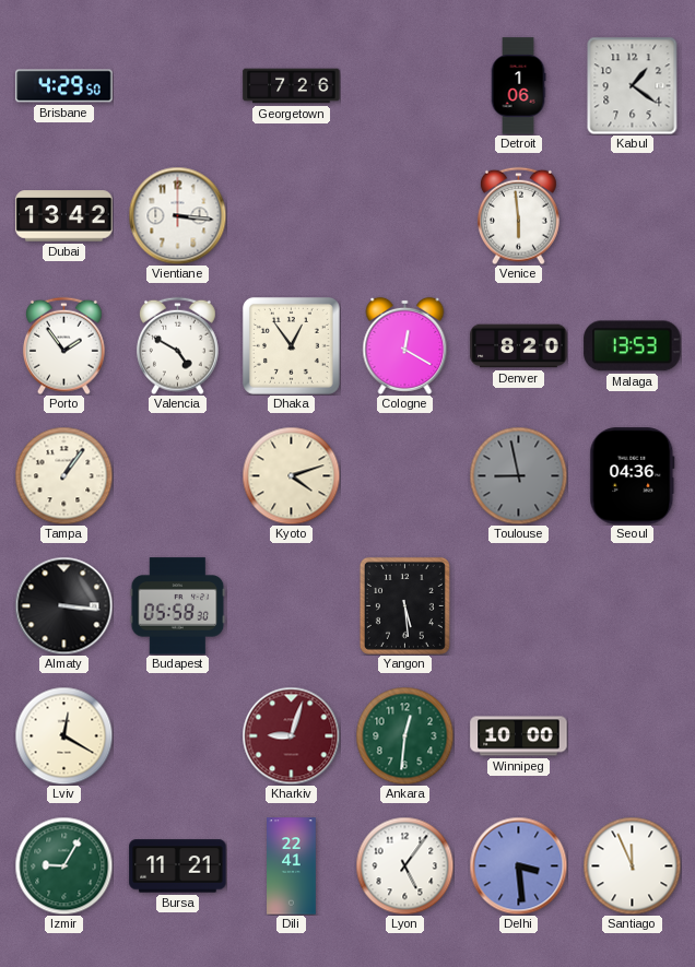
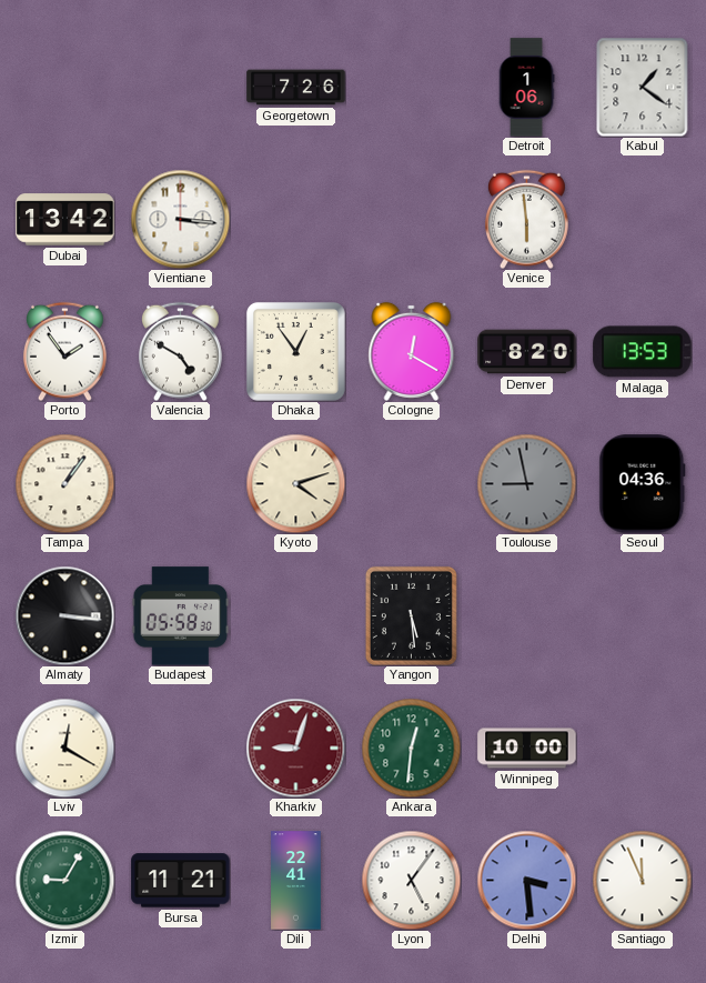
Brisbane: 4:29 -> none (64, 86)
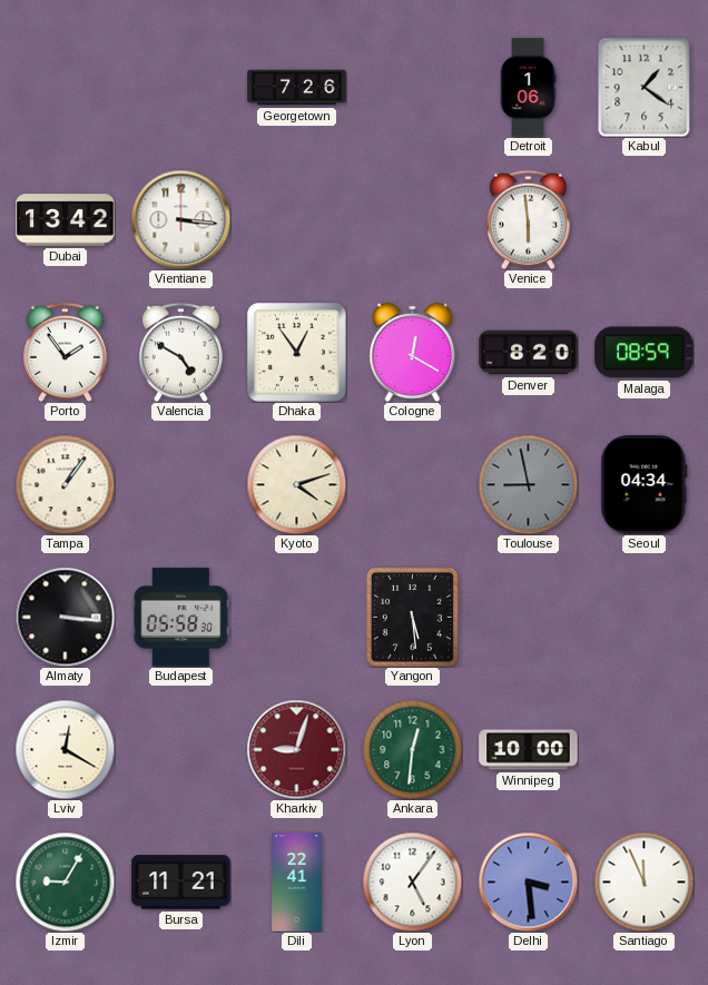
Malaga: 13:53 -> 08:59 (645, 353)
Seoul: 04:36 -> 04:34 (645, 485)
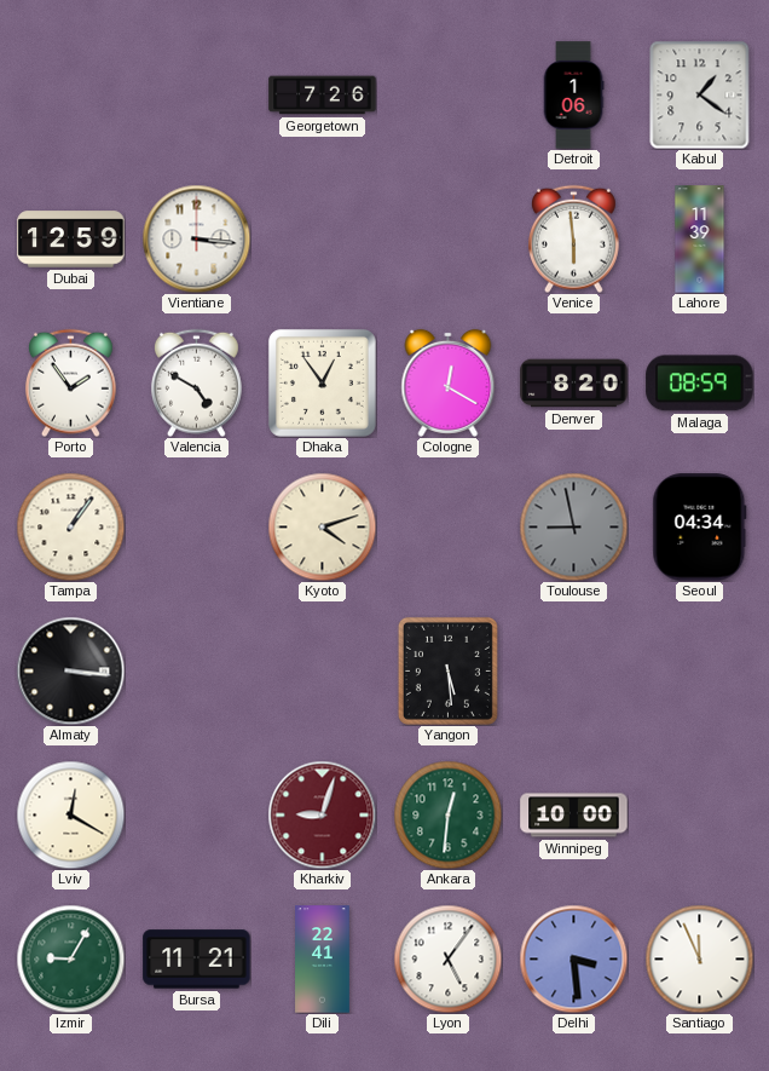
Dubai: 13:42 -> 12:59 (71, 240)
Lahore: none -> 11:39 (700, 240)
Budapest: 05:58 -> none (181, 618)
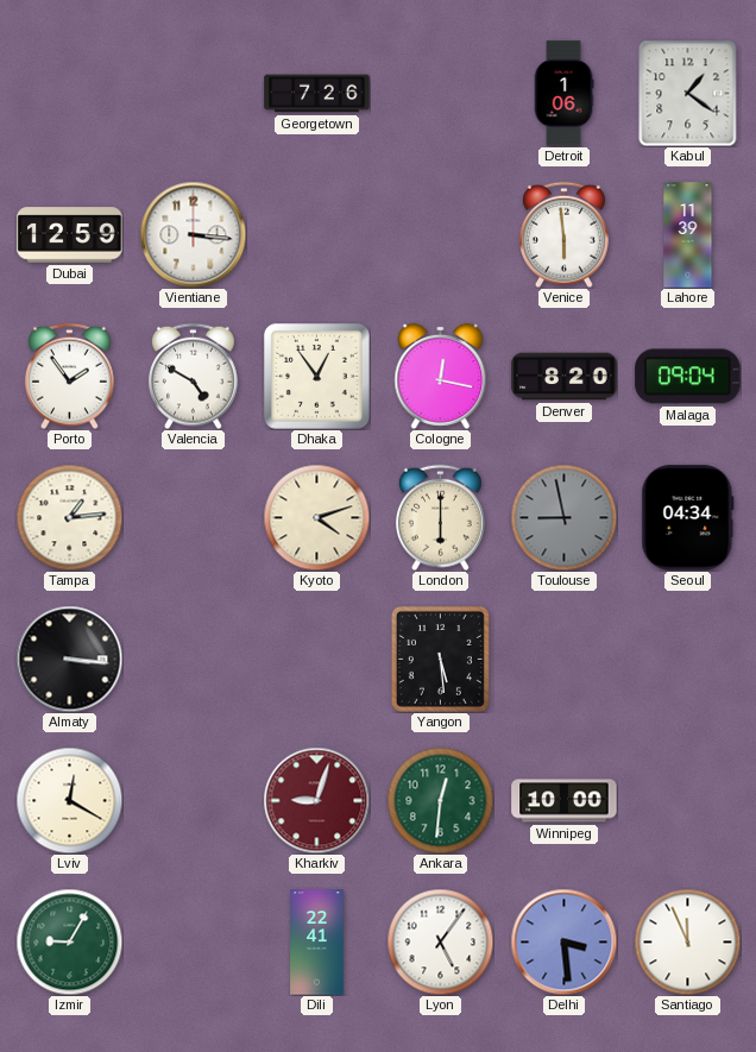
Cologne: 12:20 -> 12:17 (441, 376)
Malaga: 08:59 -> 09:04 (688, 377)
Tampa: 1:06 -> 1:14 (69, 517)
London: none -> 6:00 (440, 517)
Bursa: 11:21 -> none (197, 960)
